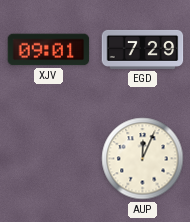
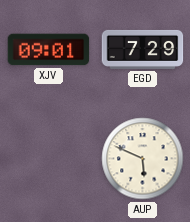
AUP: 12:04 -> 5:49 (143, 159)
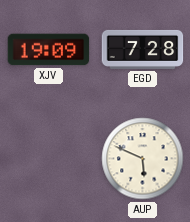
XJV: 09:01 -> 19:09 (49, 50)
EGD: 7:29 -> 7:28 (143, 49)
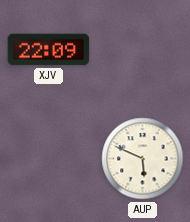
XJV: 19:09 -> 22:09 (49, 50)
EGD: 7:28 -> none (143, 49)
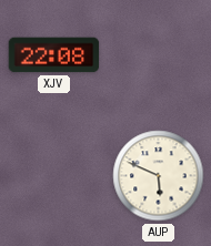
XJV: 22:09 -> 22:08 (54, 55)
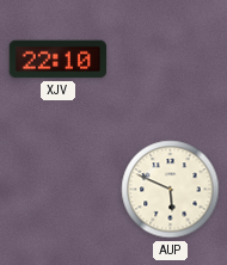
XJV: 22:08 -> 22:10 (59, 60)
